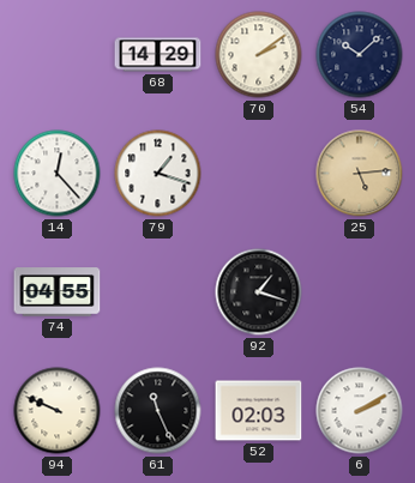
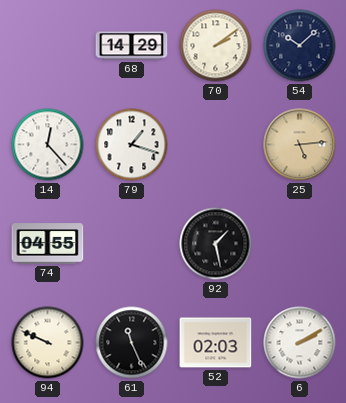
92: 1:18 -> 1:28 (216, 244)
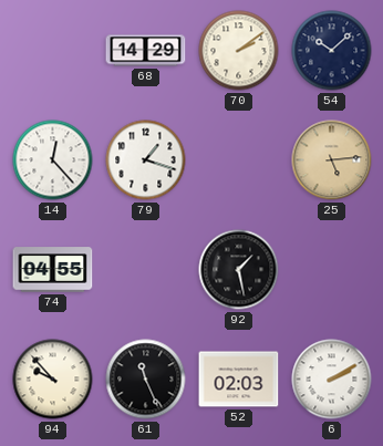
94: 9:49 -> 9:53 (53, 380)
